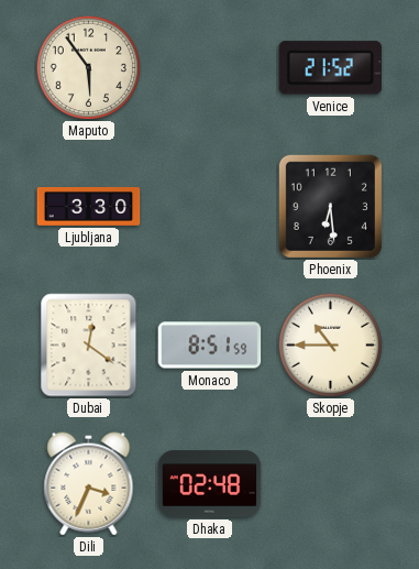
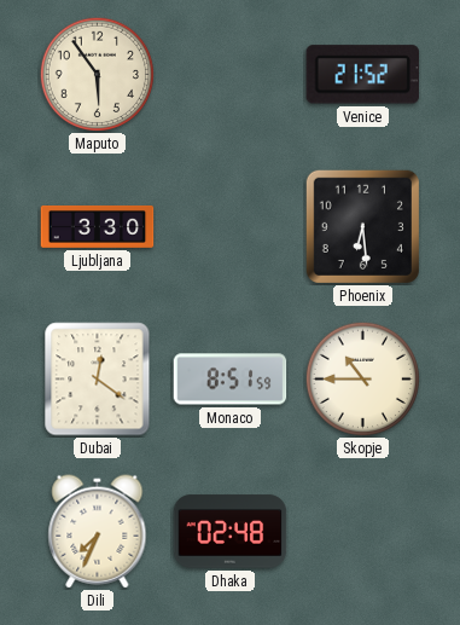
Dili: 3:34 -> 7:34 (98, 532)
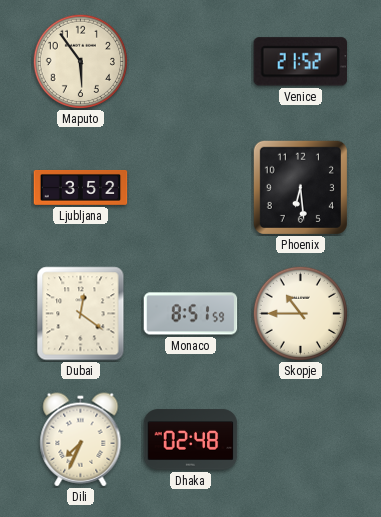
Ljubljana: 3:30 -> 3:52 (81, 188)
